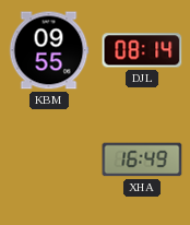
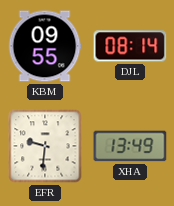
EFR: none -> 9:31 (45, 146)
XHA: 16:49 -> 13:49 (130, 146)
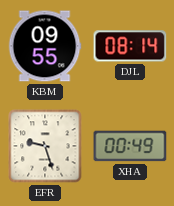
EFR: 9:31 -> 9:27 (45, 146)
XHA: 13:49 -> 00:49 (130, 146)
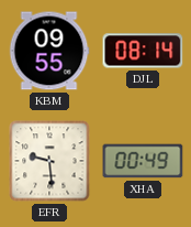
EFR: 9:27 -> 9:29 (49, 161)
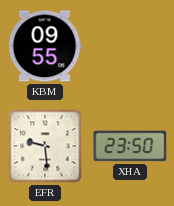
DJL: 08:14 -> none (143, 51)
XHA: 00:49 -> 23:50 (130, 146)
